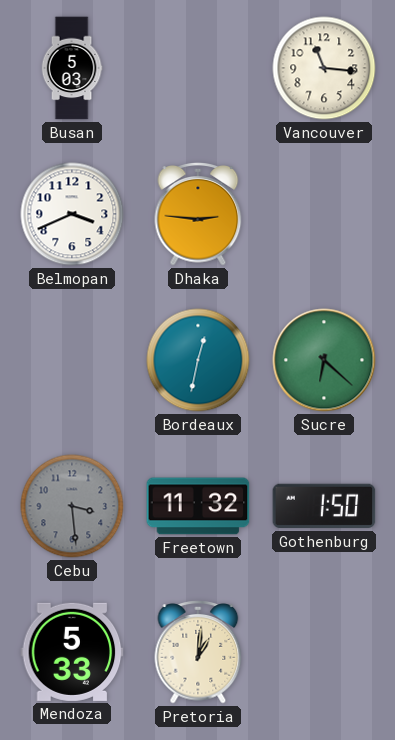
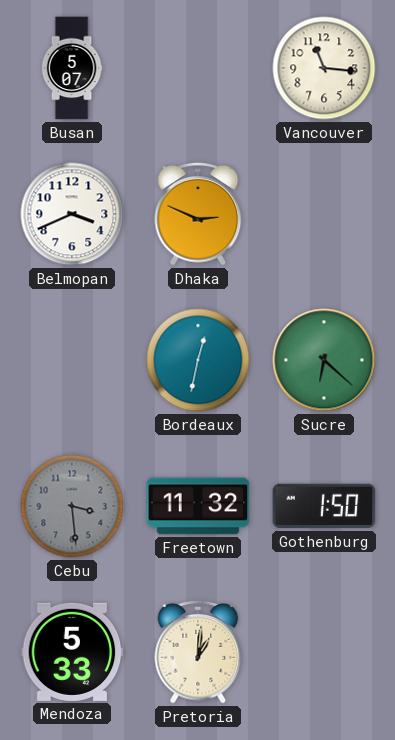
Busan: 5:03 -> 5:07 (72, 68)
Dhaka: 2:46 -> 2:49 (198, 215)
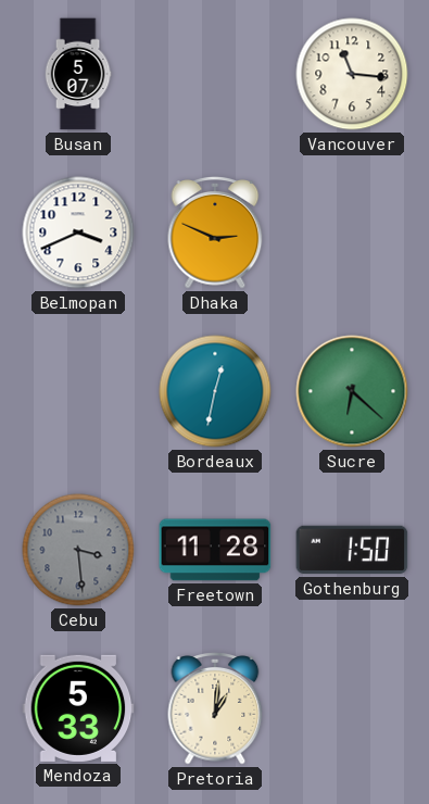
Freetown: 11:32 -> 11:28 (215, 550)
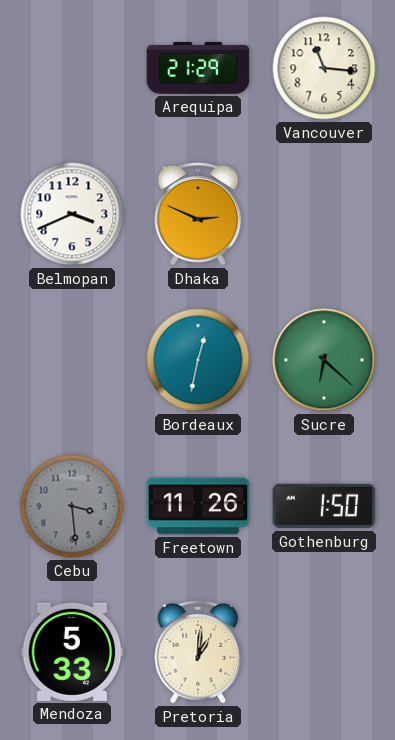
Busan: 5:07 -> none (78, 74)
Arequipa: none -> 21:29 (198, 68)
Freetown: 11:28 -> 11:26 (198, 506)
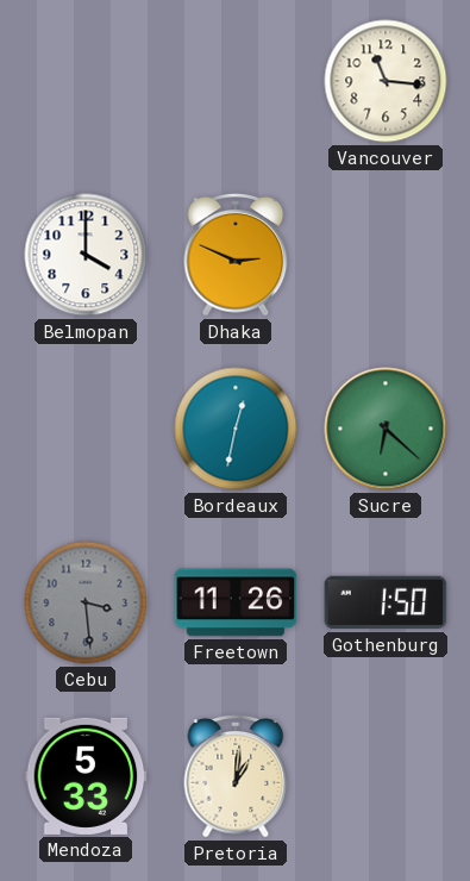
Arequipa: 21:29 -> none (198, 68)
Belmopan: 3:41 -> 4:00 (86, 255)
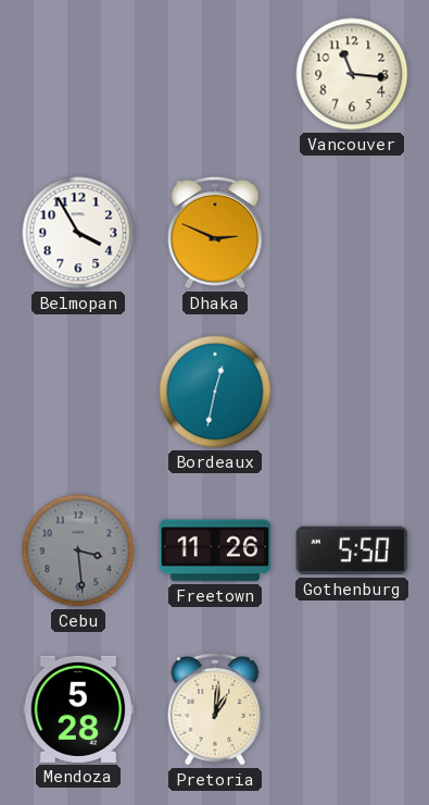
Belmopan: 4:00 -> 3:55 (78, 233)
Sucre: 6:22 -> none (386, 429)
Gothenburg: 1:50 -> 5:50 (352, 550)
Mendoza: 5:33 -> 5:28 (78, 709)
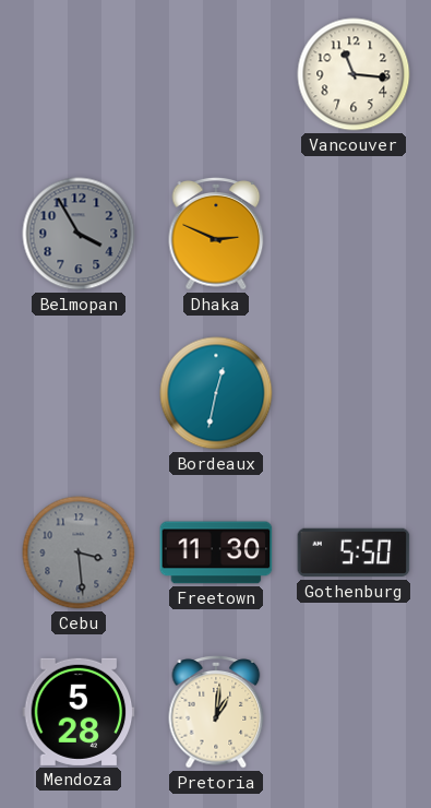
Belmopan dial: white -> grey (79, 234)
Freetown: 11:26 -> 11:30 (216, 552)
